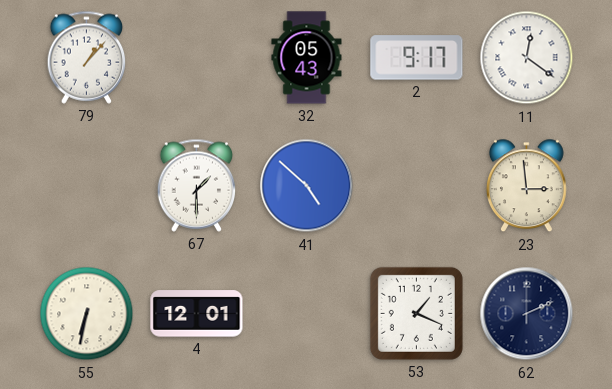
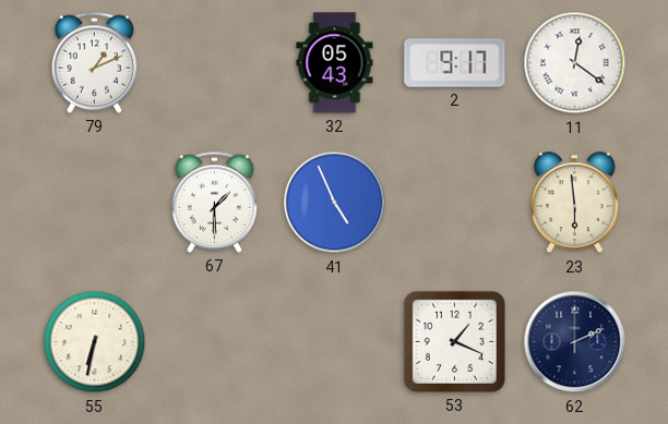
79: 1:07 -> 1:11 (95, 62)
41: 4:52 -> 4:56 (335, 203)
23: 2:59 -> 5:59 (574, 203)
4: 12:01 -> none (197, 314)
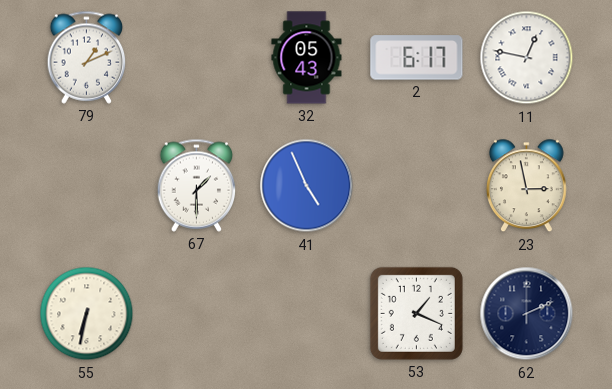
2: 9:17 -> 6:17 (417, 58)
11: 12:21 -> 12:47 (527, 58)
23: 5:59 -> 2:58 (526, 186)
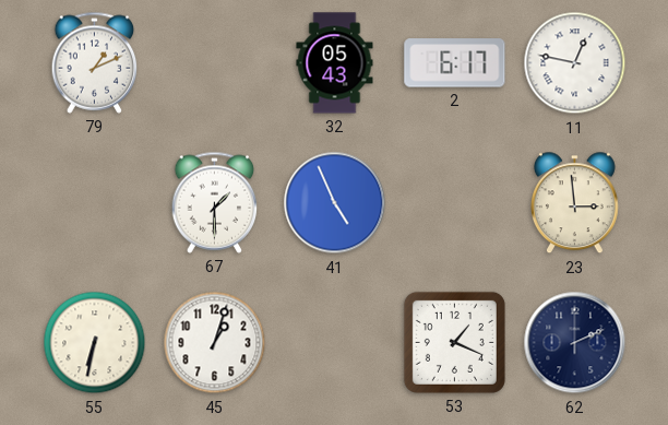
23: 2:58 -> 2:59 (574, 203)
45: none -> 1:03 (215, 343)
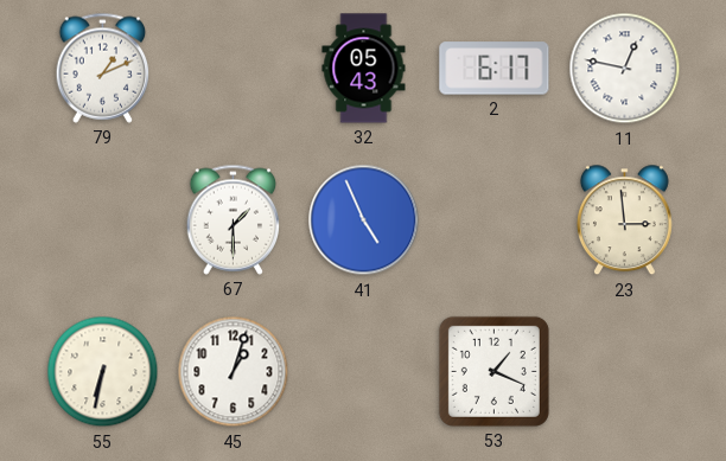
62: 2:11 -> none (575, 343)
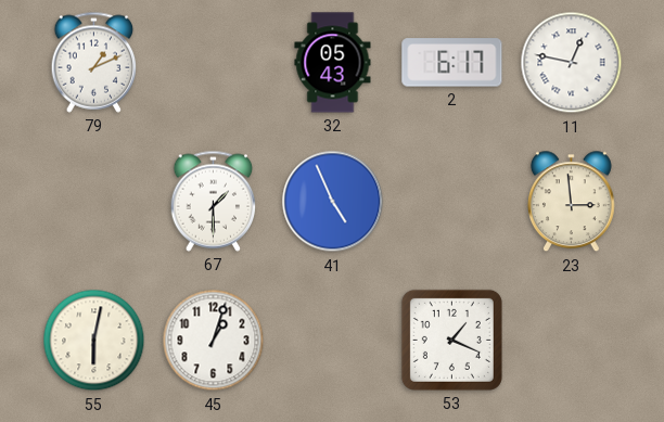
55: 6:32 -> 6:02 (94, 341)
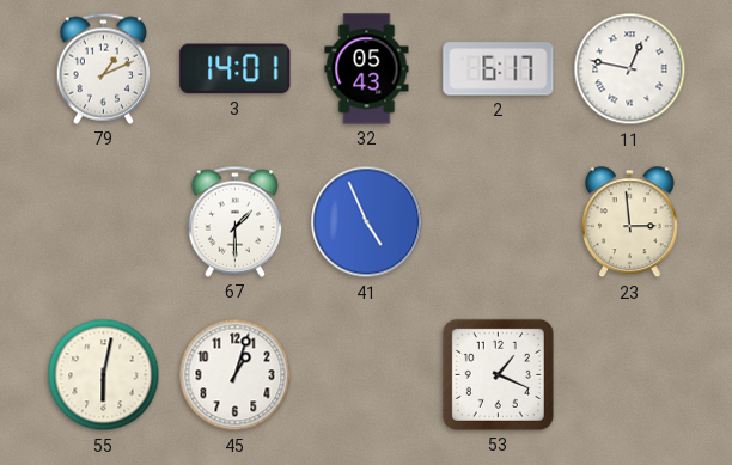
3: none -> 14:01 (236, 69)
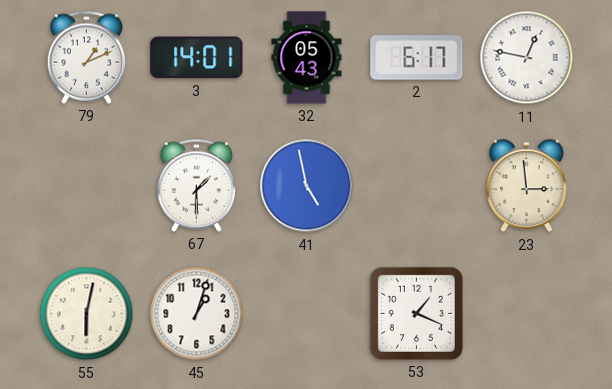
41: 4:56 -> 4:58 (307, 186)
